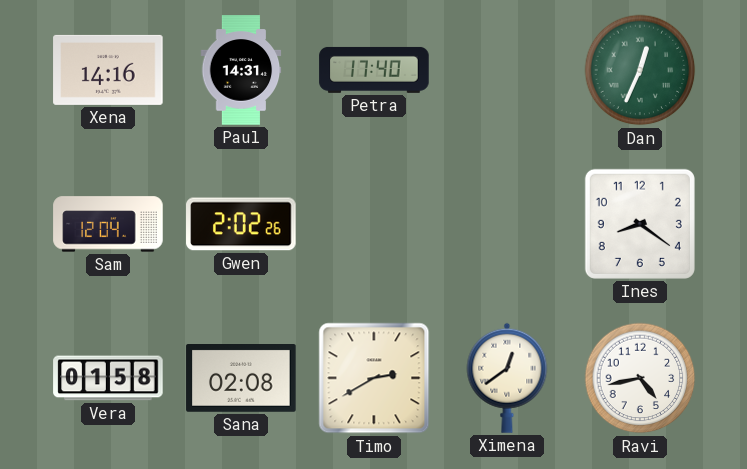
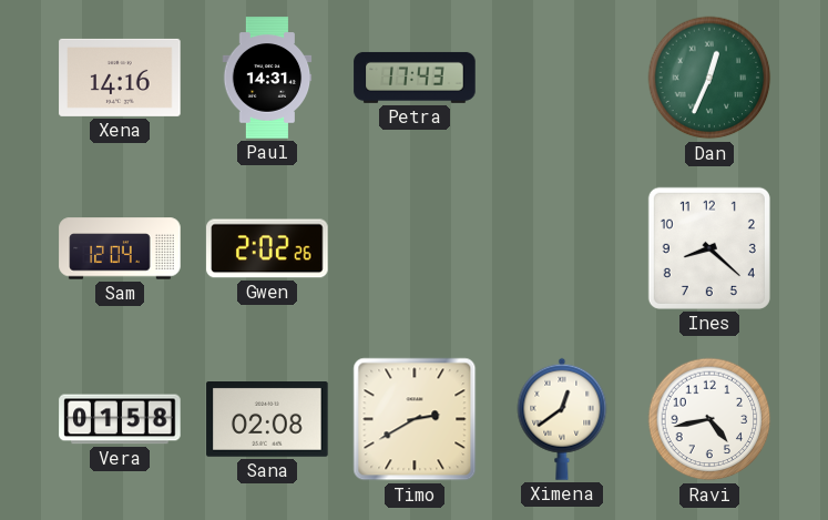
Petra: 17:40 -> 17:43 (415, 78)
Ines: 8:21 -> 8:22 (709, 248)
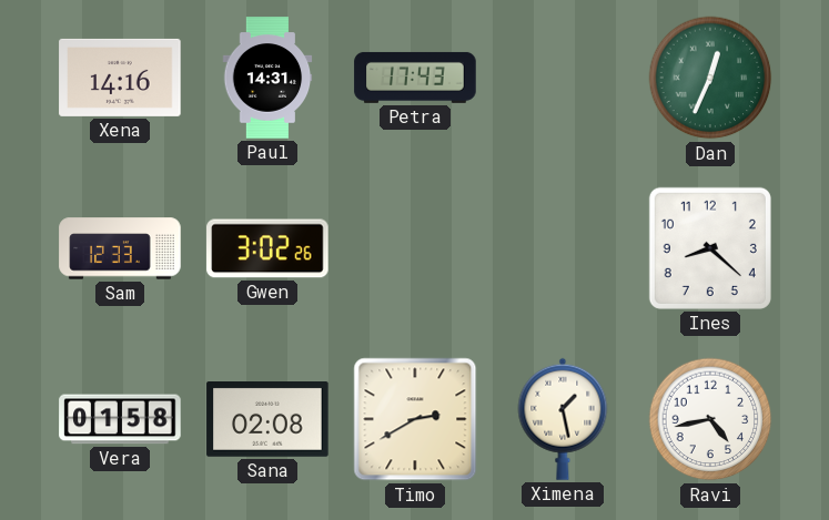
Sam: 12:04 -> 12:33 (120, 248)
Gwen: 2:02 -> 3:02 (267, 248)
Ximena: 12:39 -> 1:28 (563, 419)
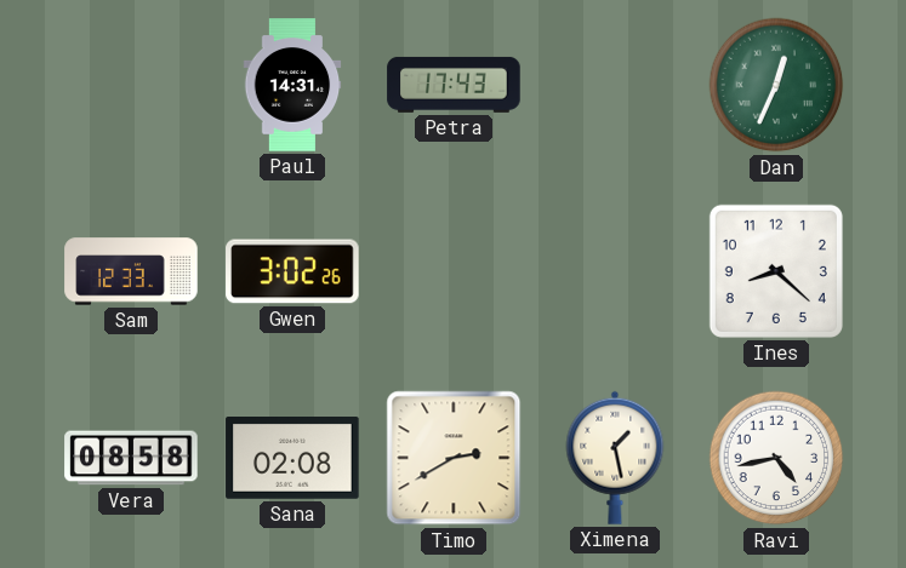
Xena: 14:16 -> none (120, 78)
Vera: 01:58 -> 08:58 (131, 458)
